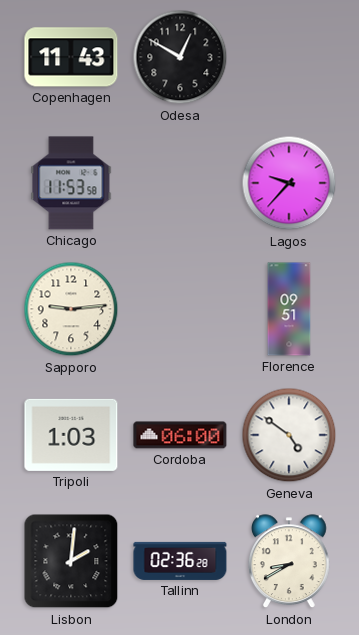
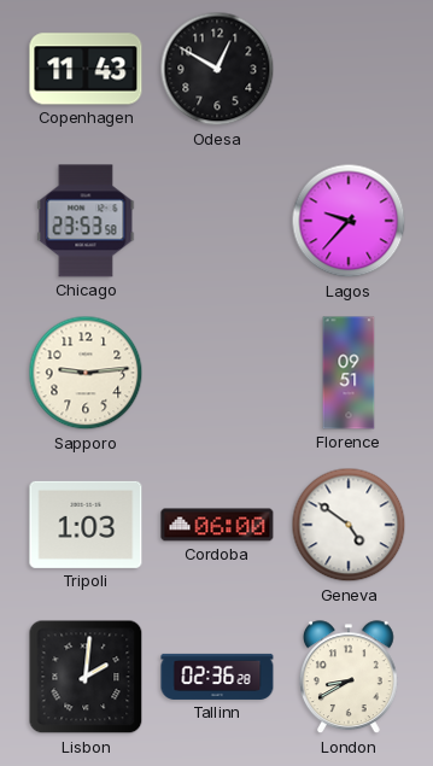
Chicago: 11:53 -> 23:53 (86, 221)
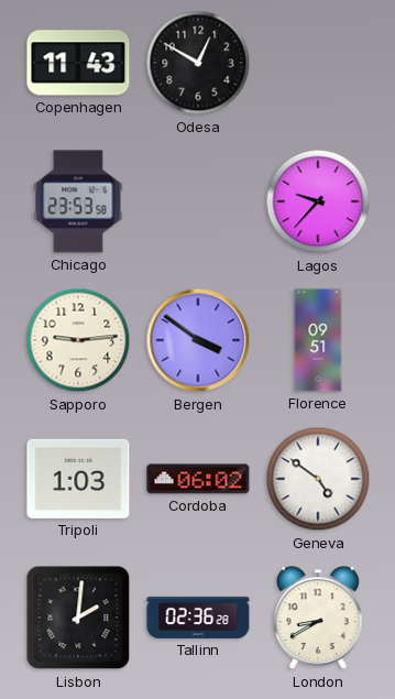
Bergen: none -> 3:51 (198, 340)
Cordoba: 06:00 -> 06:02 (198, 479)
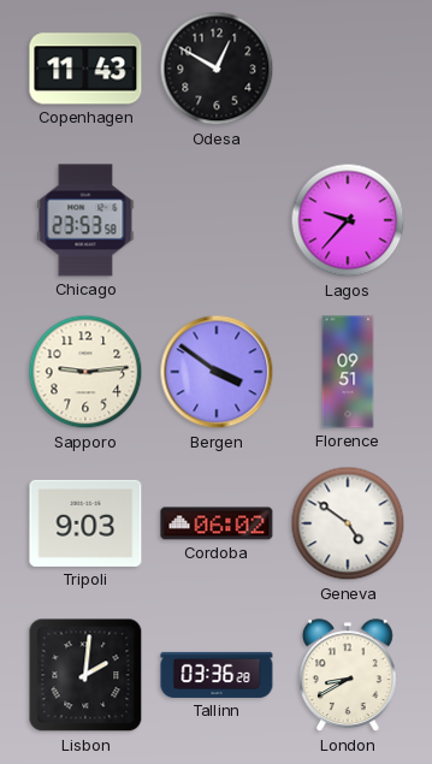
Tripoli: 1:03 -> 9:03 (85, 523)
Tallinn: 02:36 -> 03:36 (217, 675)
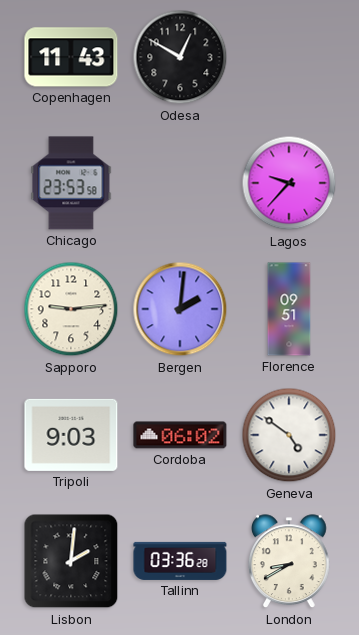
Bergen: 3:51 -> 2:01 (180, 309)
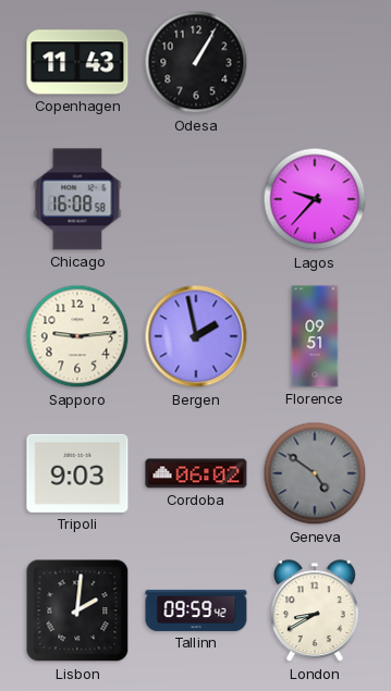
Odesa: 12:50 -> 1:05 (196, 62)
Chicago: 23:53 -> 16:08 (77, 199)
Bergen: 2:01 -> 1:58 (196, 336)
Geneva dial: white -> grey (315, 473)
Tallinn: 03:36 -> 09:59 (196, 610)
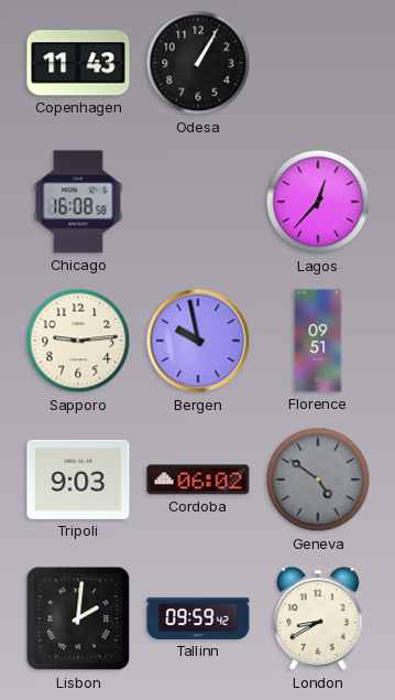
Lagos: 9:37 -> 12:37 (318, 202)
Bergen: 1:58 -> 9:58 (198, 341)
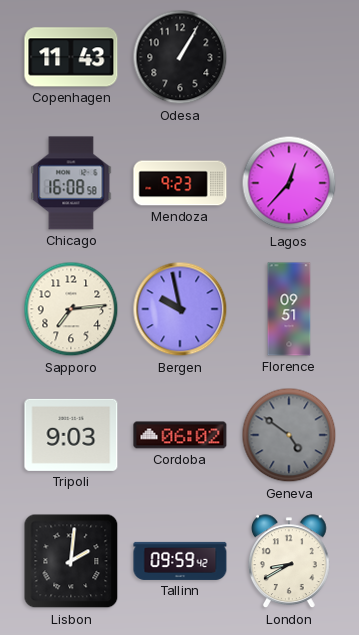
Mendoza: none -> 9:23 (180, 183)
Sapporo: 9:14 -> 7:14 (71, 309)
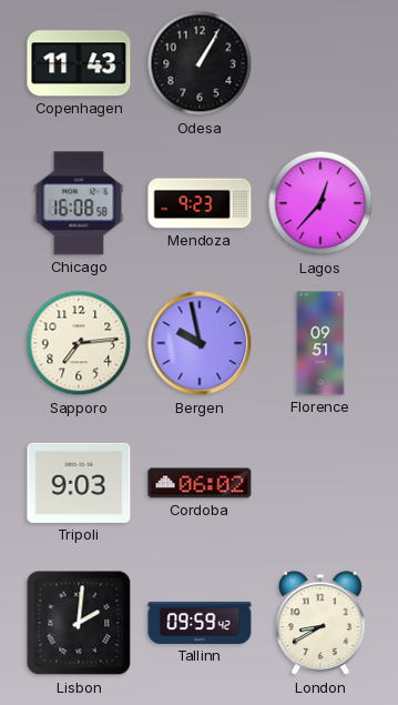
Geneva: 4:51 -> none (289, 435)
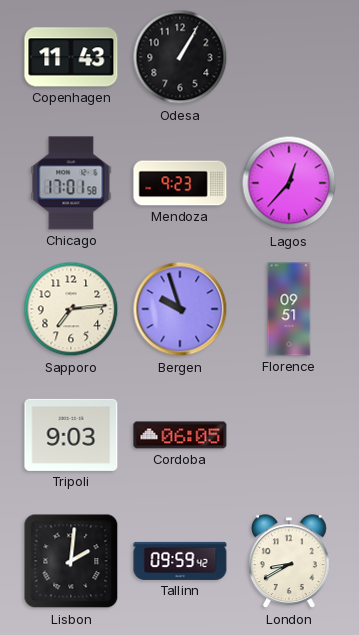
Chicago: 16:08 -> 17:01 (71, 183)
Bergen: 9:58 -> 9:57 (180, 309)
Cordoba: 06:02 -> 06:05 (180, 435)
